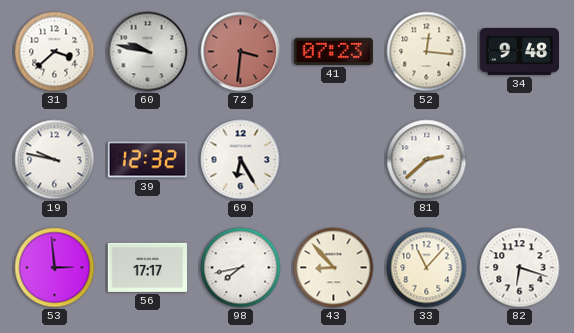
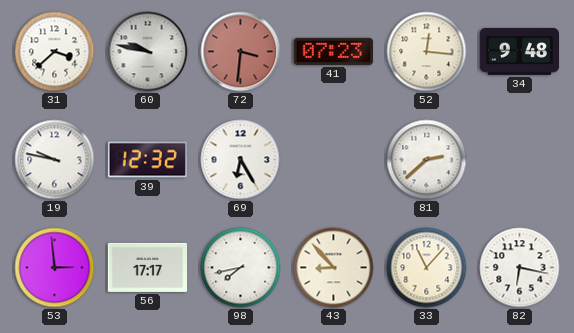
82: 6:18 -> 6:17 (520, 268)
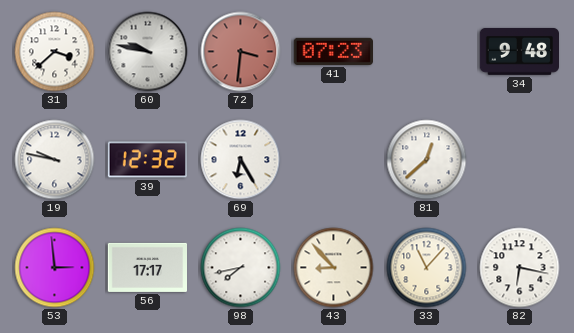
52: 12:16 -> none (427, 52)
81: 2:38 -> 12:38 (427, 160)
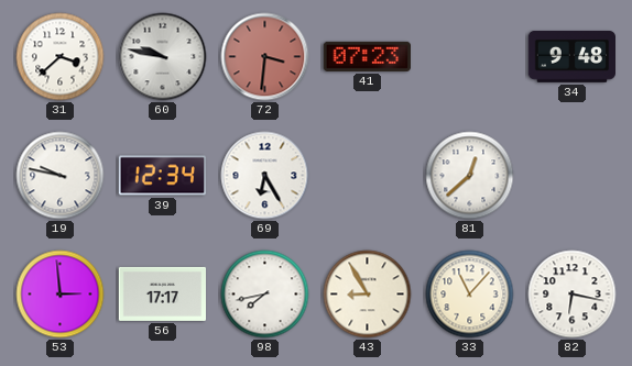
39: 12:32 -> 12:34 (162, 176)
43: 8:53 -> 8:55 (368, 295)
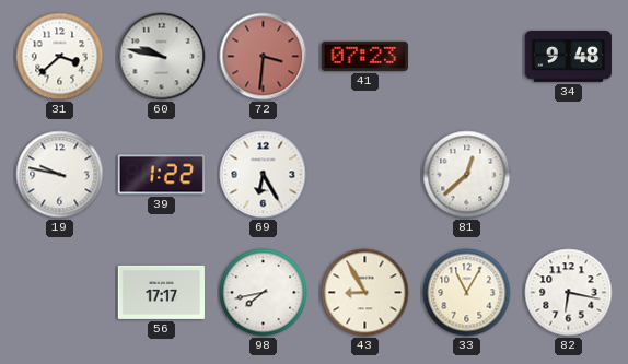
39: 12:34 -> 1:22 (161, 175)
53: 2:59 -> none (61, 295)
33: 11:07 -> 11:05 (467, 293)
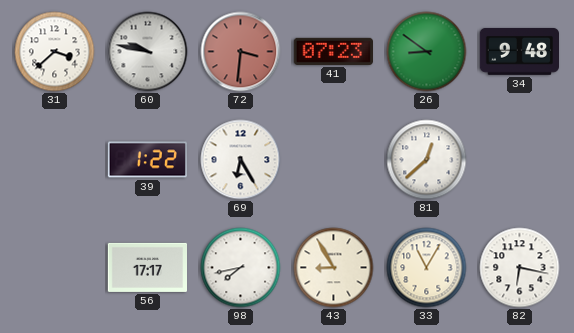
26: none -> 8:51 (427, 52)
19: 9:47 -> none (60, 175)
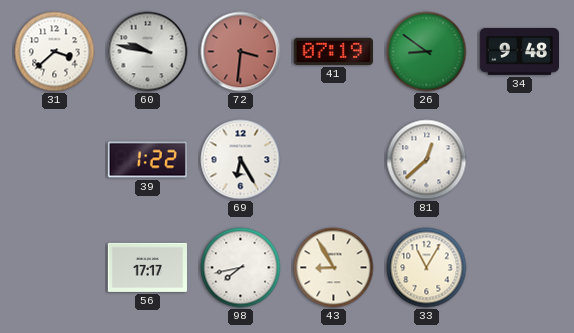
41: 07:23 -> 07:19 (333, 51)
82: 6:17 -> none (520, 268)
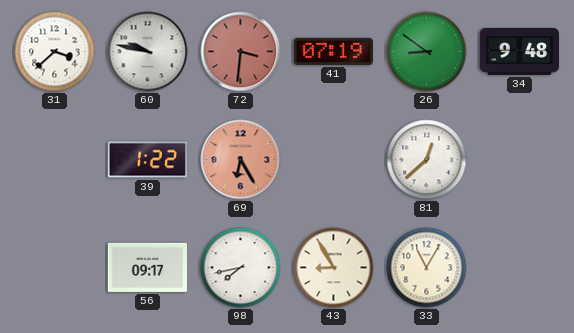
69 dial: white -> salmon (241, 160)
56: 17:17 -> 09:17 (147, 267)
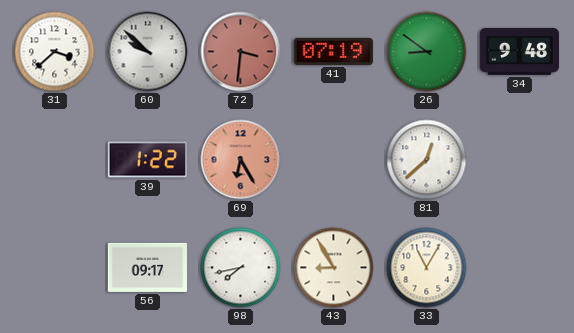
60: 9:47 -> 9:52 (148, 52)
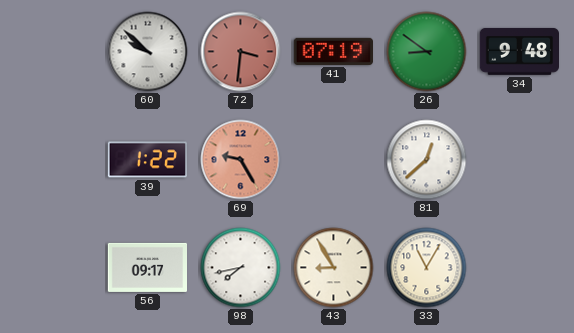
31: 3:38 -> none (55, 52)
69: 6:25 -> 9:25 (241, 160)
